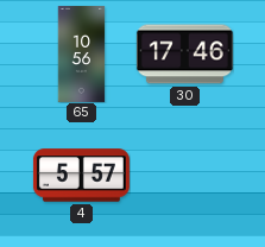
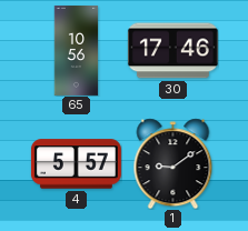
1: none -> 9:09 (173, 163)
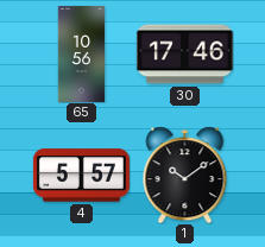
1: 9:09 -> 10:09 (185, 175)
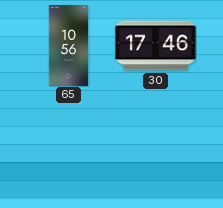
4: 5:57 -> none (81, 176)
1: 10:09 -> none (185, 175)
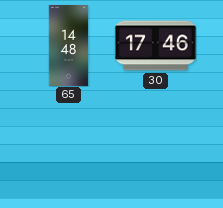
65: 10:56 -> 14:48 (69, 45)
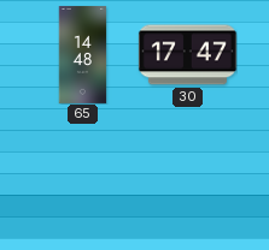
30: 17:46 -> 17:47 (187, 55)
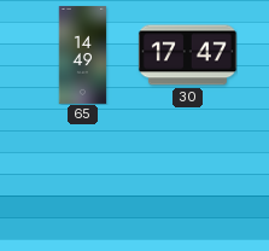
65: 14:48 -> 14:49 (83, 54)
